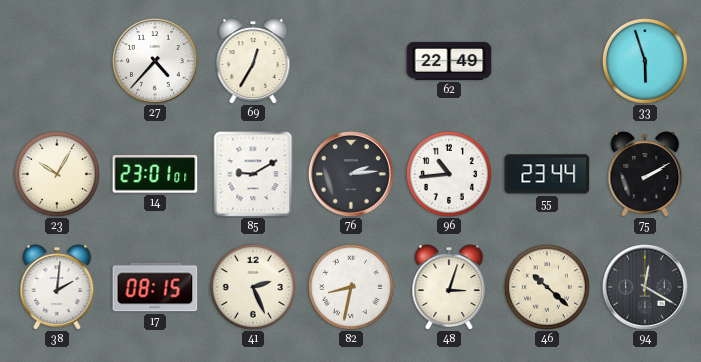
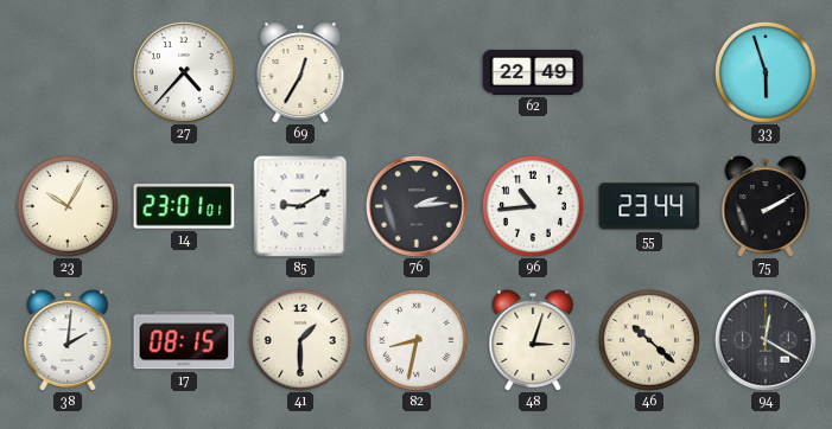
41: 2:26 -> 1:30 (300, 340)
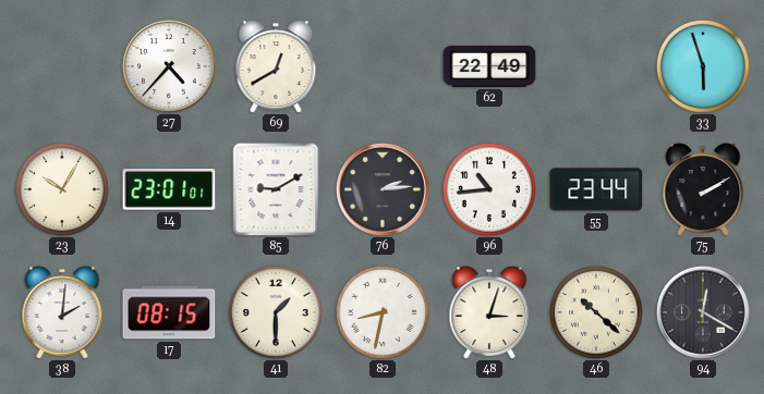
69: 12:35 -> 12:40 (276, 66)
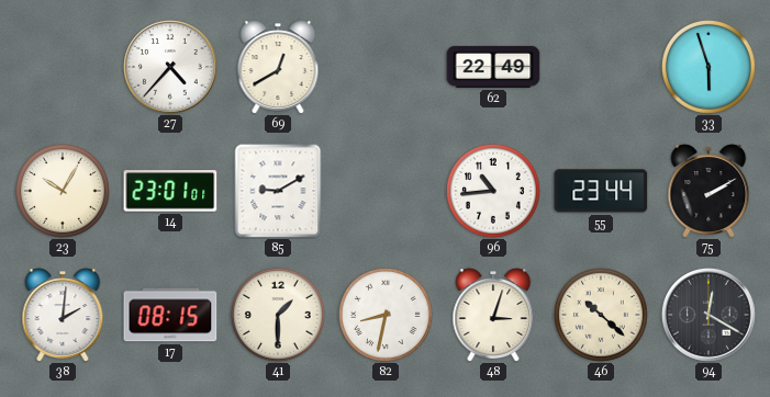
76: 2:14 -> none (384, 190)
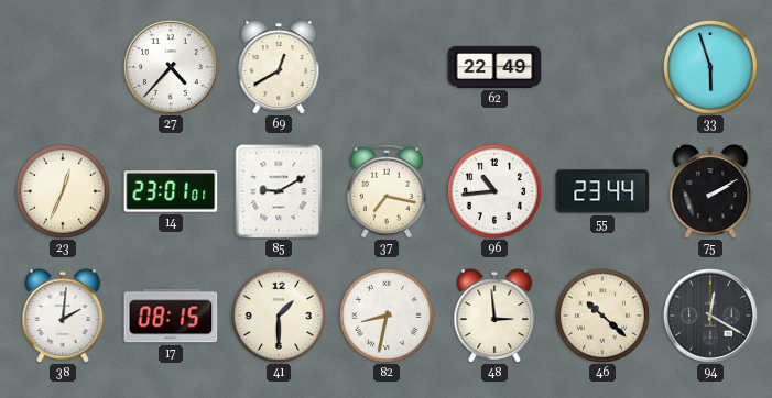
23: 10:05 -> 12:34 (63, 191)
37: none -> 7:17 (387, 191)
48: 3:03 -> 2:59 (494, 316)
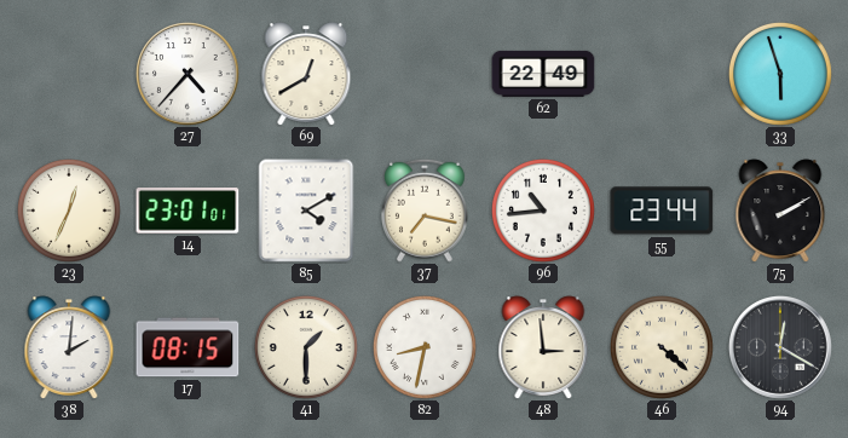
85: 9:10 -> 4:10 (306, 211)
46: 10:22 -> 4:22 (662, 347)
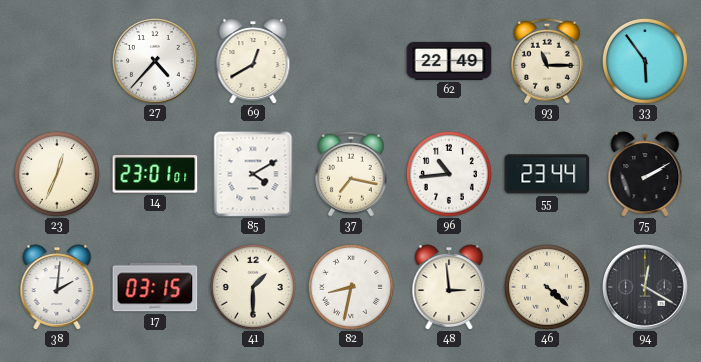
93: none -> 11:15 (547, 61)
33: 5:57 -> 5:54 (645, 61)
17: 08:15 -> 03:15 (155, 287)
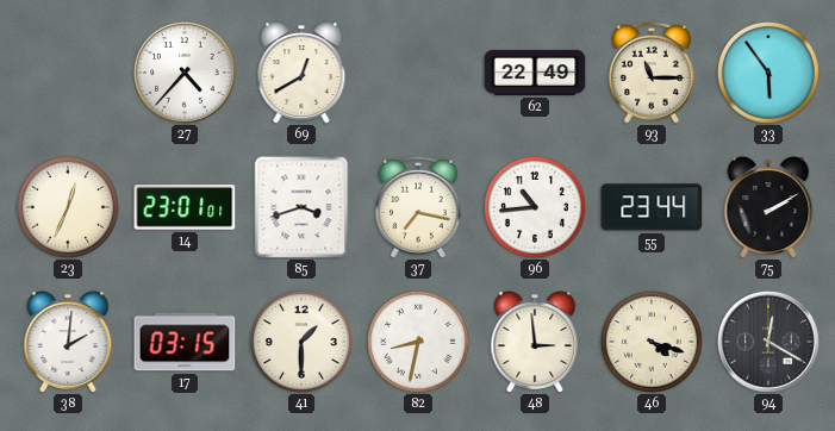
85: 4:10 -> 3:42 (301, 207)
46: 4:22 -> 4:18 (652, 342)
